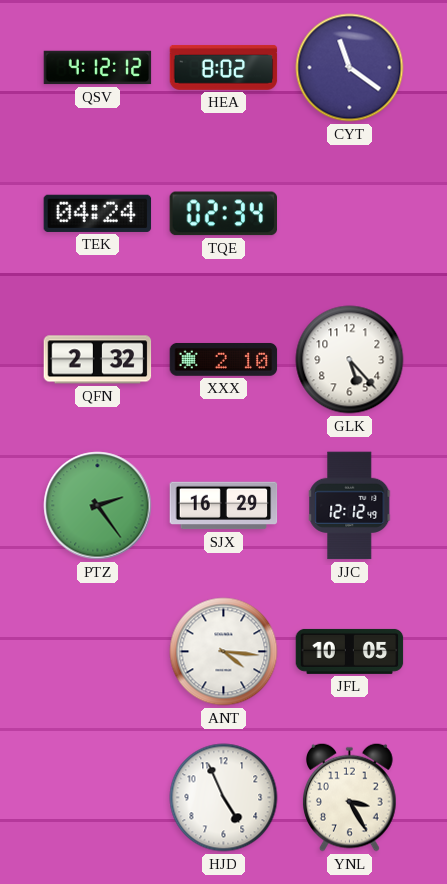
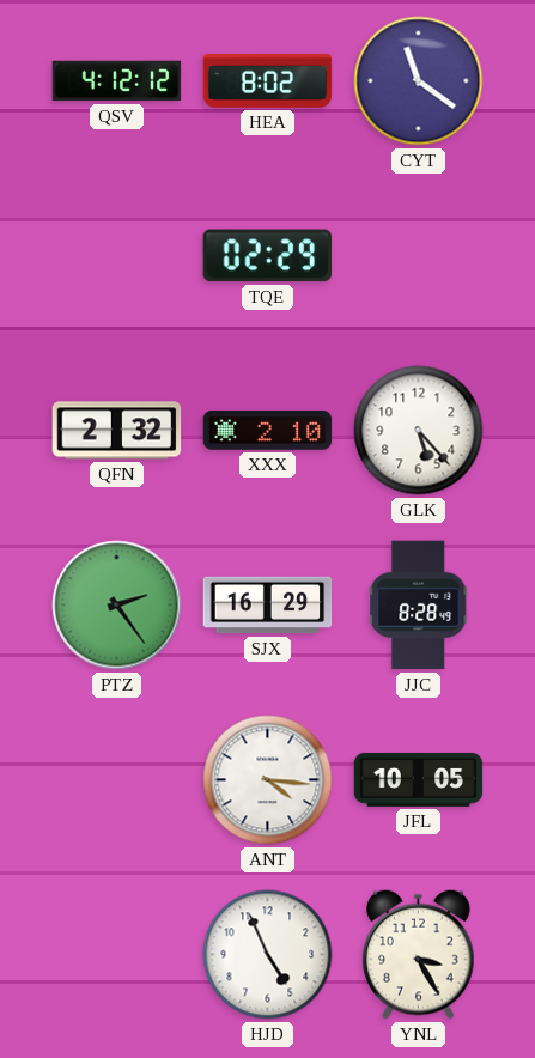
TEK: 04:24 -> none (98, 213)
TQE: 02:34 -> 02:29 (267, 256)
JJC: 12:12 -> 8:28 (419, 606)
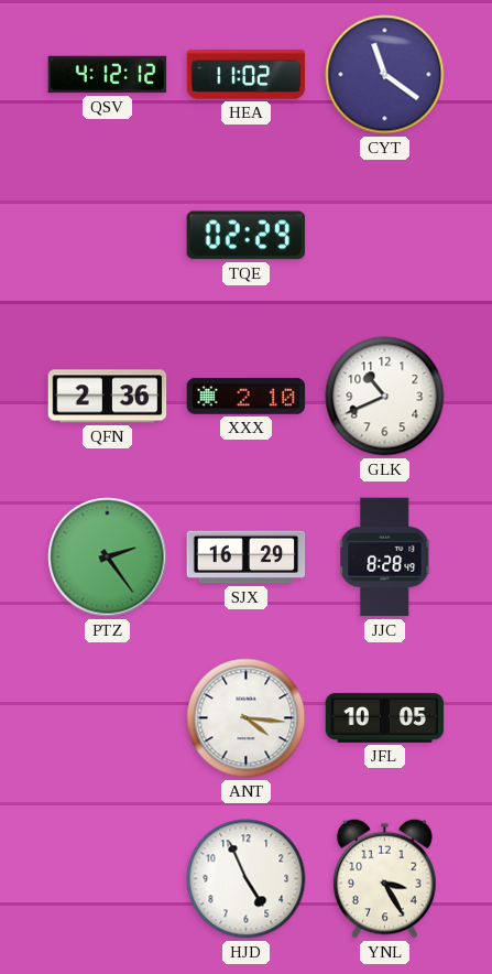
HEA: 8:02 -> 11:02 (247, 75)
QFN: 2:32 -> 2:36 (108, 397)
GLK: 5:23 -> 10:41 (385, 397)
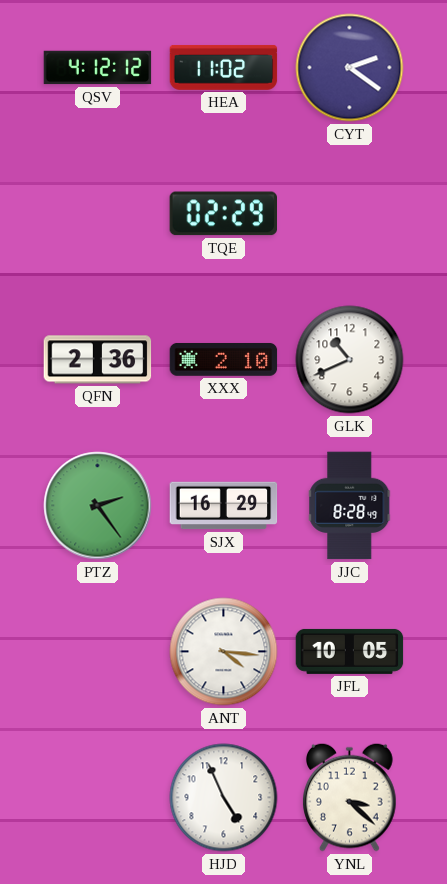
CYT: 11:21 -> 2:21 (350, 68)
YNL: 3:25 -> 3:22 (350, 797)
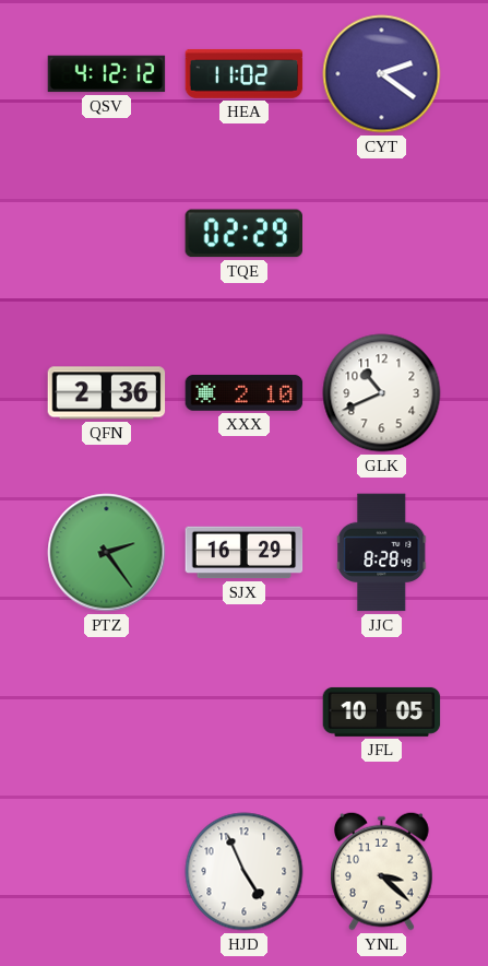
ANT: 4:16 -> none (224, 652)
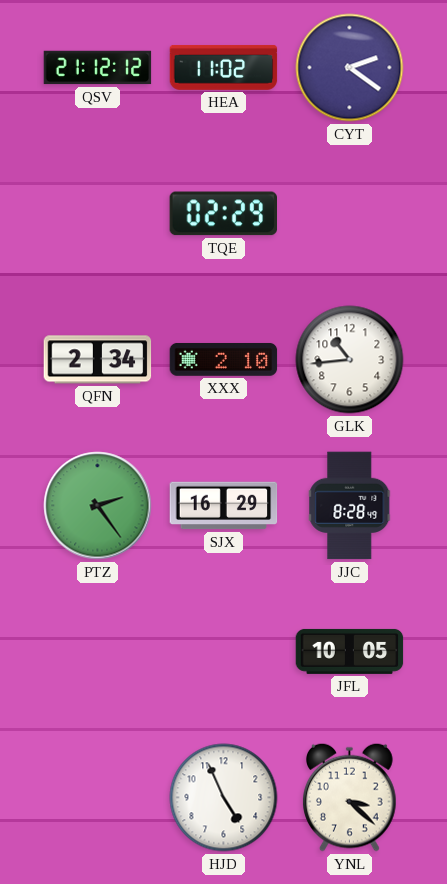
QSV: 4:12 -> 21:12 (98, 68)
QFN: 2:36 -> 2:34 (98, 360)
GLK: 10:41 -> 10:44 (350, 360)
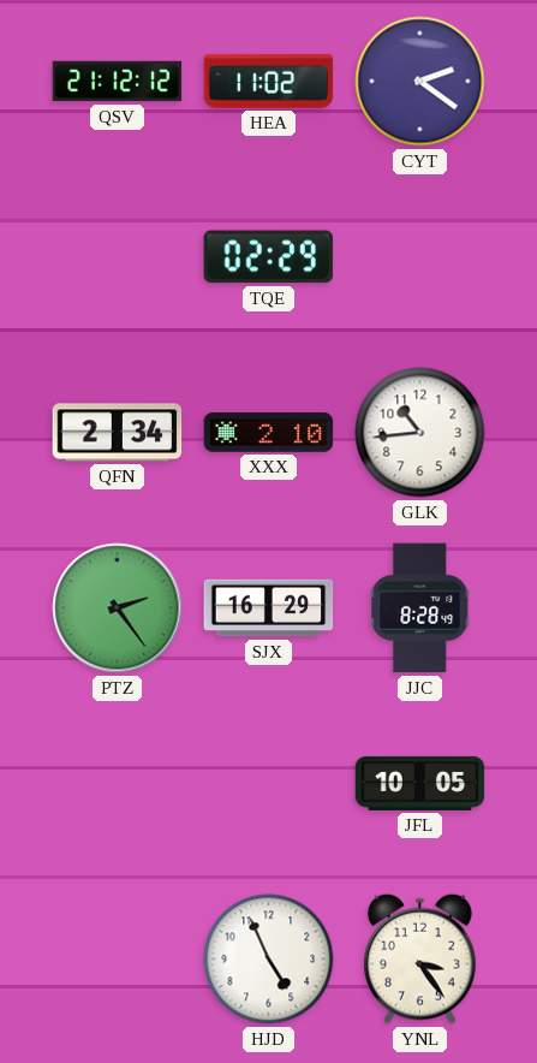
YNL: 3:22 -> 3:24 (420, 958)
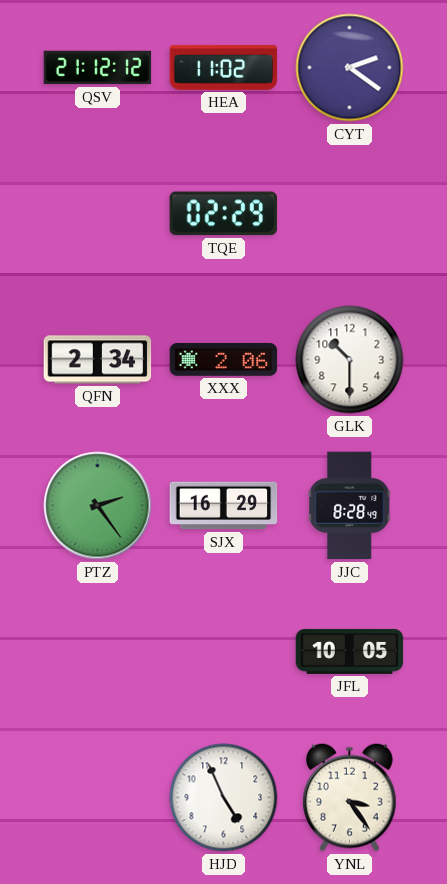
XXX: 2:10 -> 2:06 (224, 359)
GLK: 10:44 -> 10:30 (350, 360)
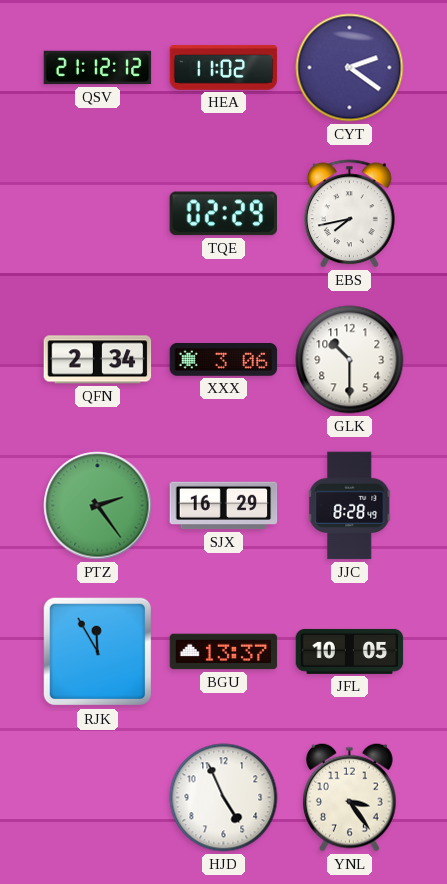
EBS: none -> 7:43 (349, 214)
XXX: 2:06 -> 3:06 (224, 359)
RJK: none -> 11:55 (98, 652)
BGU: none -> 13:37 (224, 652)
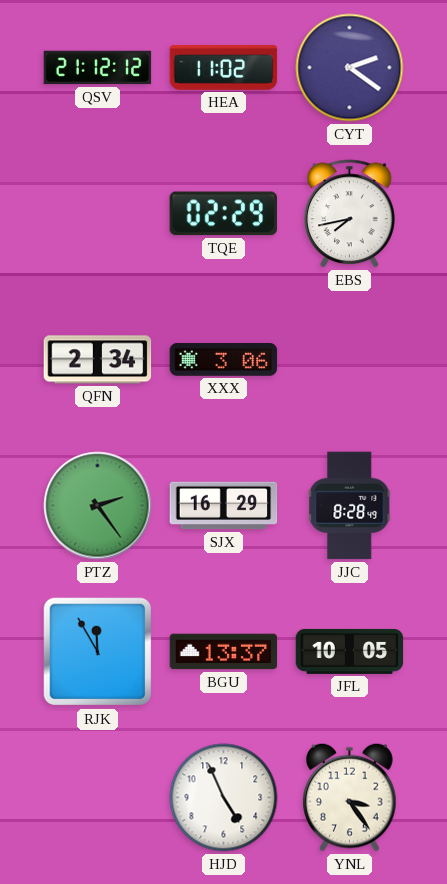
GLK: 10:30 -> none (350, 360)
